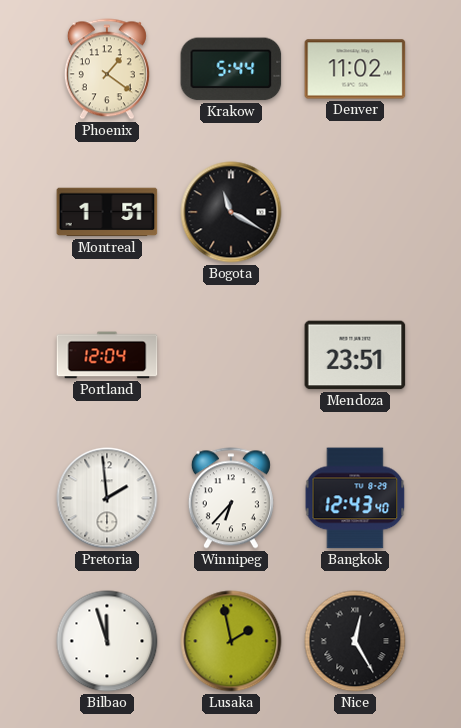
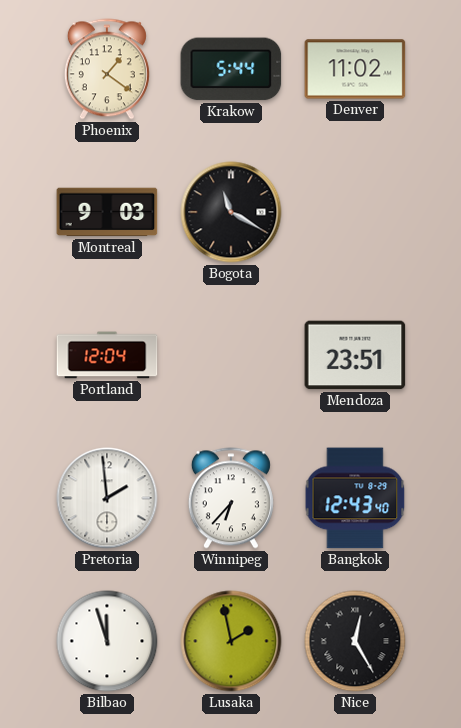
Montreal: 1:51 -> 9:03 (107, 212)
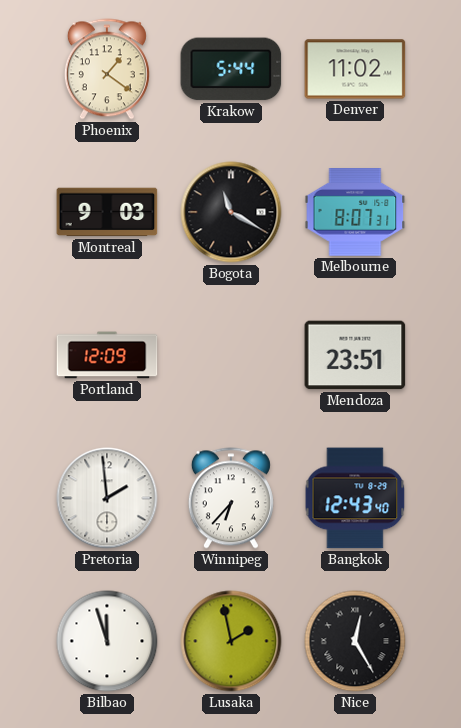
Melbourne: none -> 8:07 (355, 212)
Portland: 12:04 -> 12:09 (107, 355)
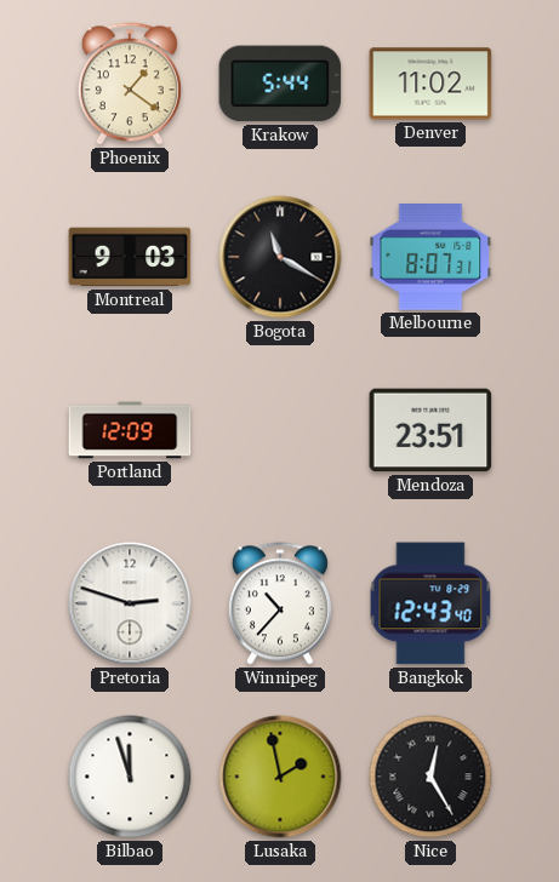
Pretoria: 1:59 -> 2:48 (130, 603)
Winnipeg: 6:37 -> 10:37 (280, 603)
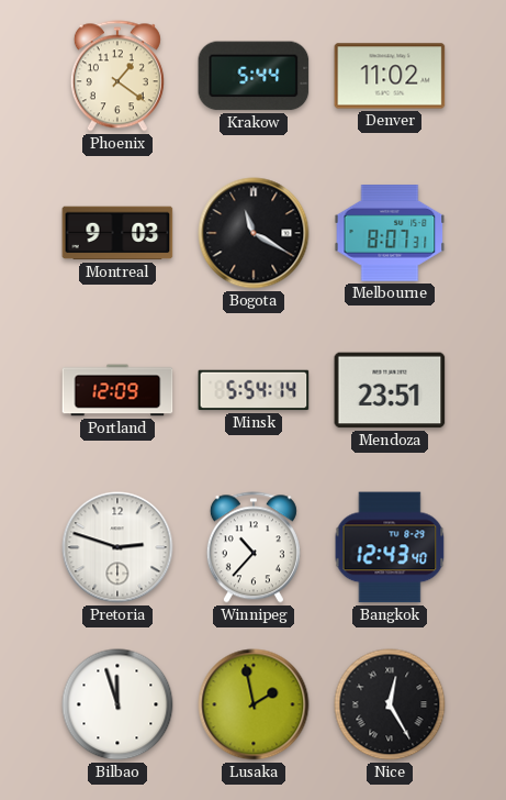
Minsk: none -> 5:54 (254, 390)
